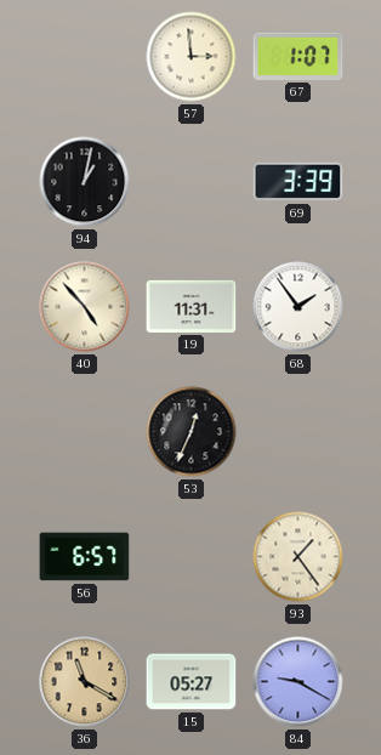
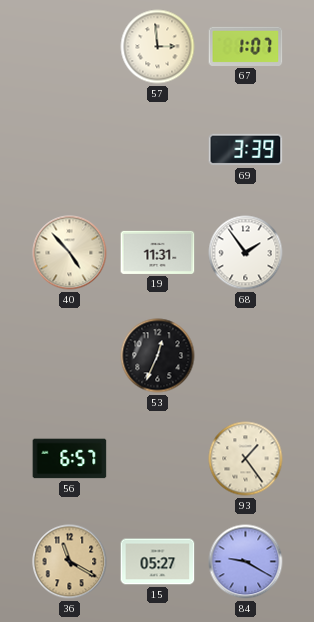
94: 1:02 -> none (85, 182)
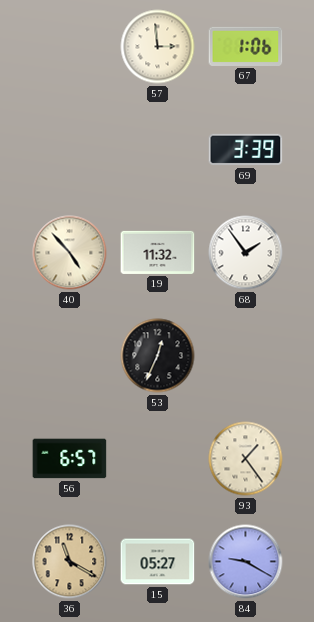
67: 1:07 -> 1:06 (246, 46)
19: 11:31 -> 11:32 (158, 252)
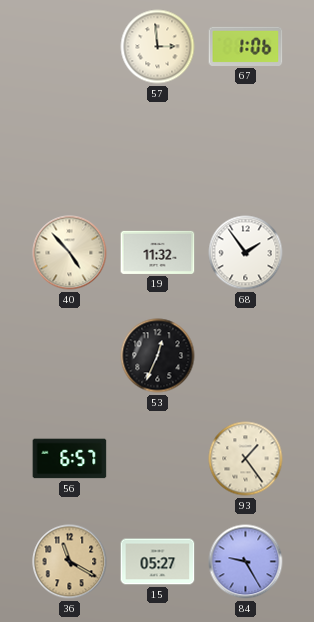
69: 3:39 -> none (246, 150)
84: 9:20 -> 9:25 (246, 562)
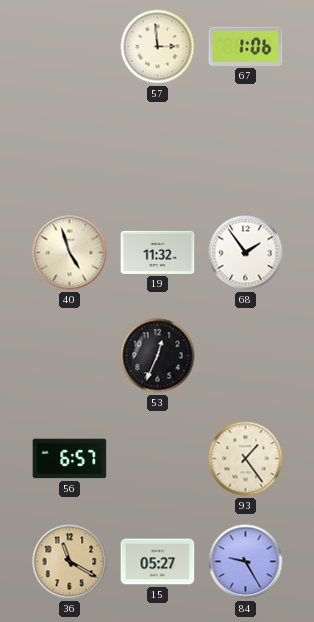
40: 4:53 -> 4:57 (70, 253)
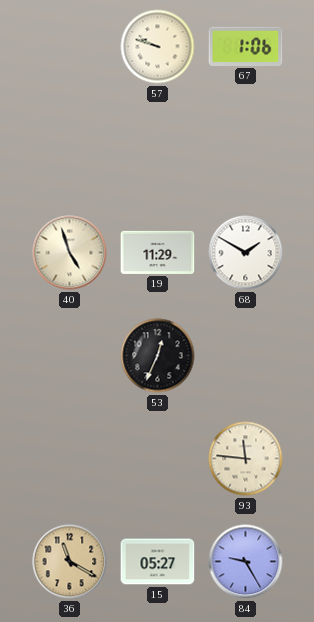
57: 2:59 -> 9:48 (158, 47)
19: 11:32 -> 11:29 (158, 252)
68: 1:54 -> 1:50 (246, 253)
56: 6:57 -> none (70, 459)
93: 1:24 -> 11:46 (246, 459)
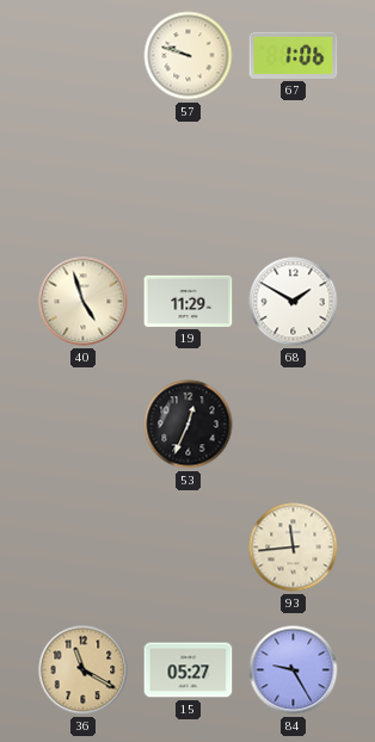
93: 11:46 -> 11:44 (294, 548)
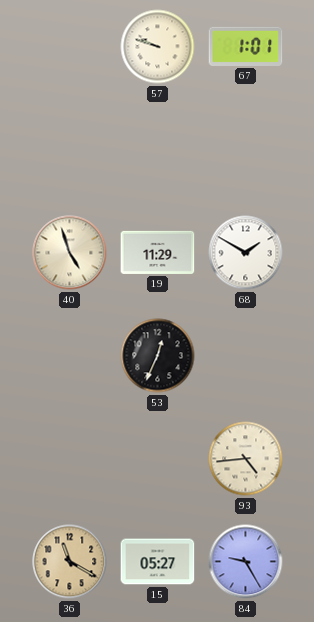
67: 1:06 -> 1:01 (246, 46)
93: 11:44 -> 4:44 (246, 459)
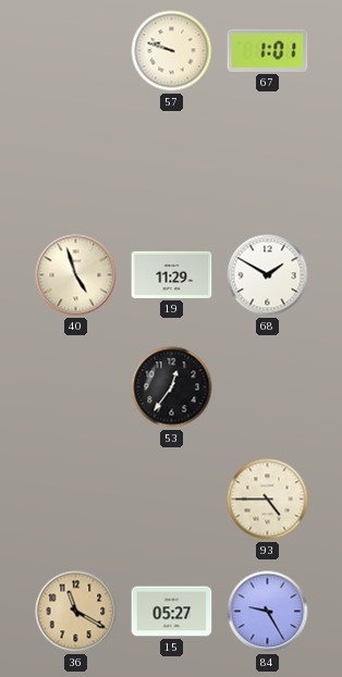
53: 12:34 -> 12:36 (172, 387)
93: 4:44 -> 4:45 (268, 500)
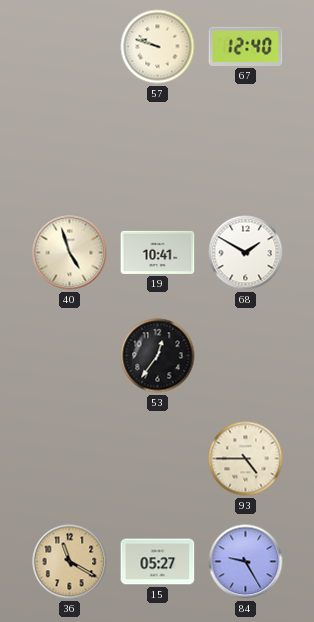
67: 1:01 -> 12:40 (246, 46)
19: 11:29 -> 10:41 (158, 252)
